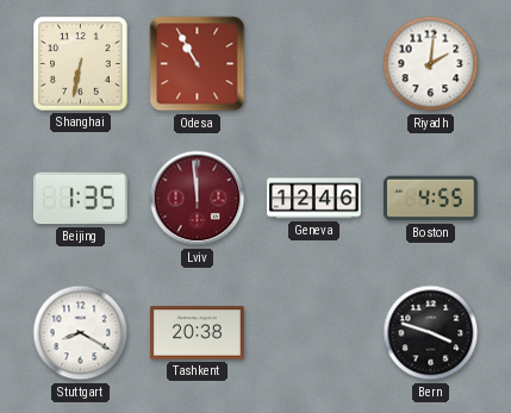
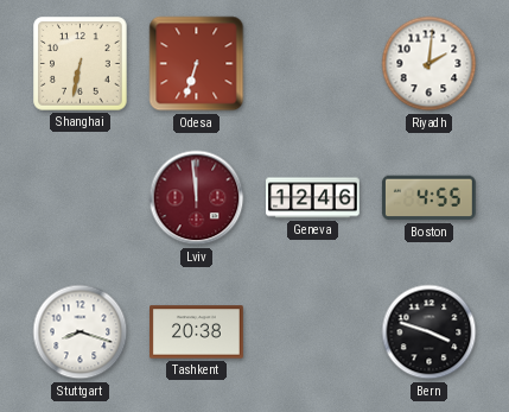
Odesa: 10:55 -> 6:33 (197, 64)
Beijing: 1:35 -> none (80, 199)
Stuttgart: 8:20 -> 8:18 (81, 332)
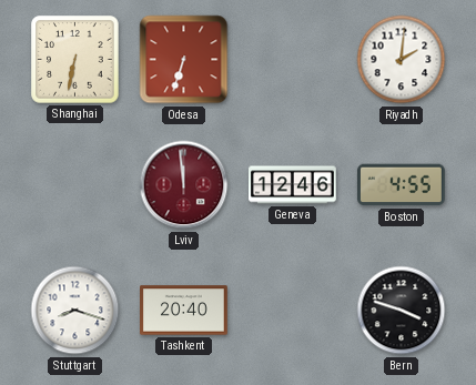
Tashkent: 20:38 -> 20:40 (184, 311)
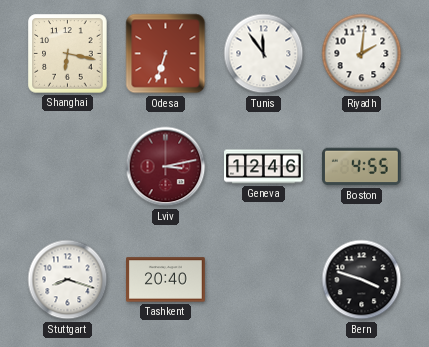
Shanghai: 6:32 -> 6:17 (68, 54)
Tunis: none -> 11:54 (264, 54)
Lviv: 11:59 -> 3:13 (166, 167)
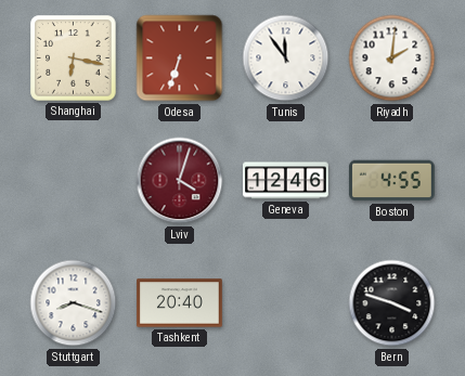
Lviv: 3:13 -> 4:03 (180, 181)
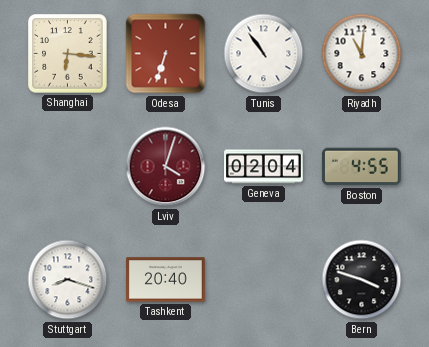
Shanghai: 6:17 -> 6:16 (68, 54)
Tunis: 11:54 -> 10:54 (264, 54)
Riyadh: 2:01 -> 11:01 (362, 54)
Geneva: 12:46 -> 02:04 (264, 167)
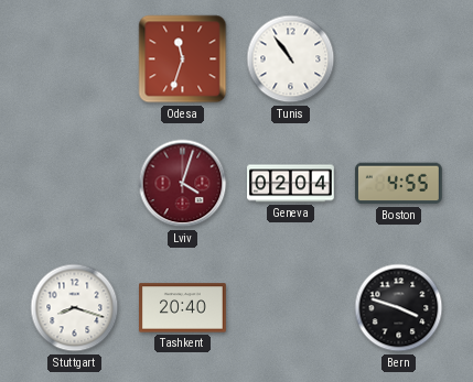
Shanghai: 6:16 -> none (68, 54)
Odesa: 6:33 -> 11:33 (183, 59)
Riyadh: 11:01 -> none (362, 54)
